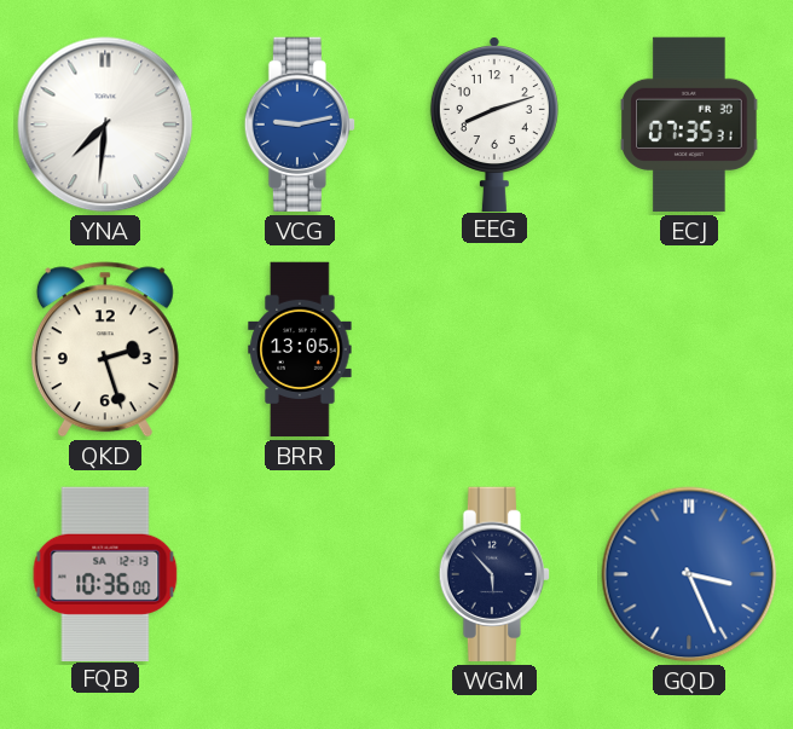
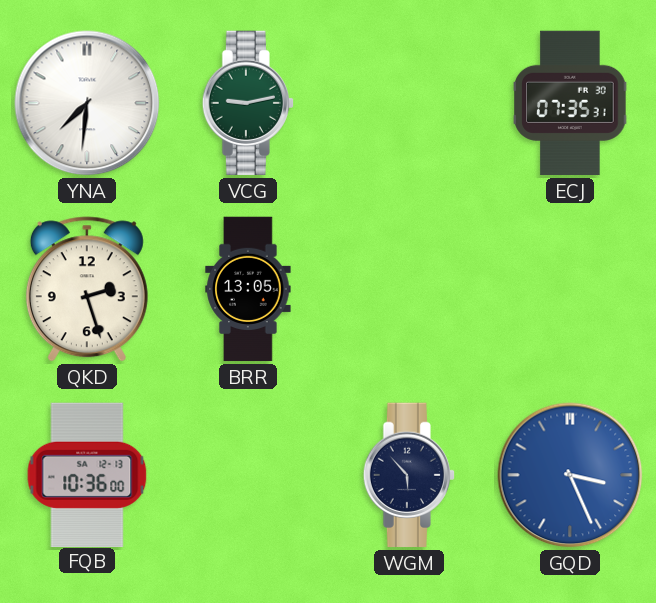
VCG dial: blue -> green (247, 103)
EEG: 8:12 -> none (494, 125)
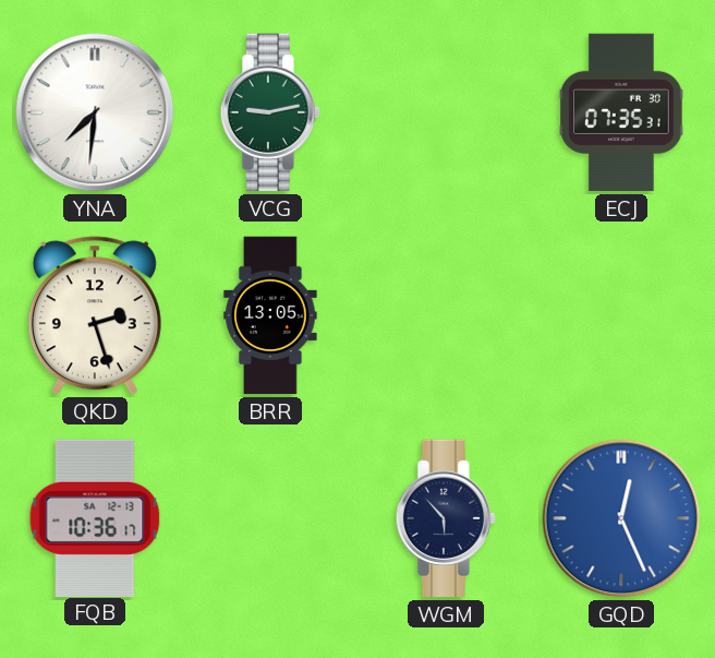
FQB: 10:36:00 -> 10:36:17 (95, 517)
GQD: 3:26 -> 12:26 (621, 518)
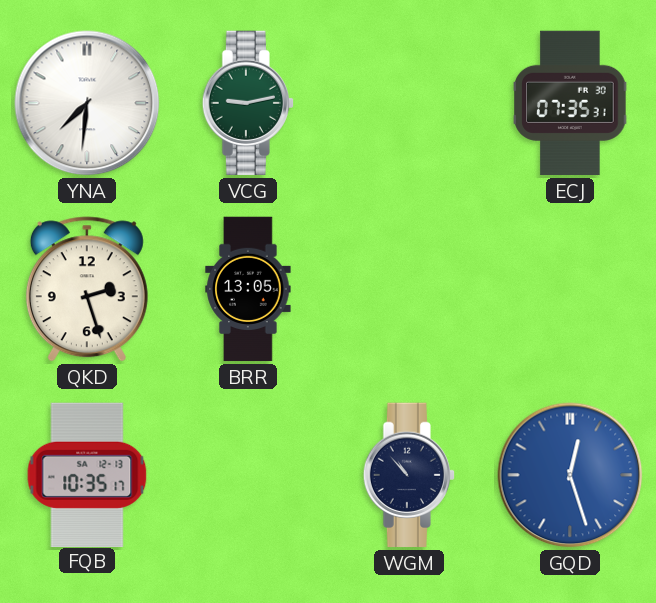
FQB: 10:36 -> 10:35 (87, 474)
WGM: 5:53 -> 10:53 (408, 475)
GQD: 12:26 -> 12:27 (570, 475)
